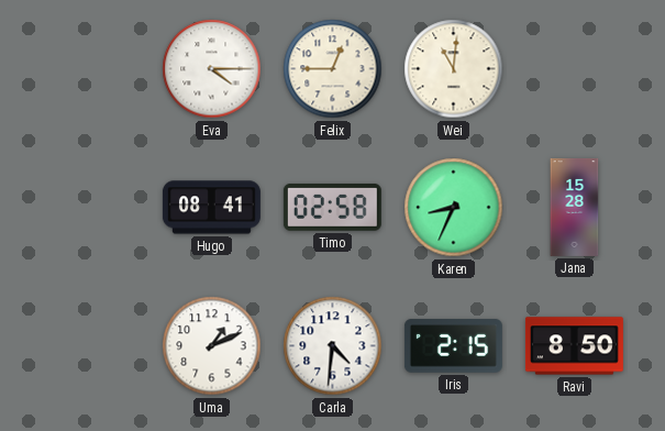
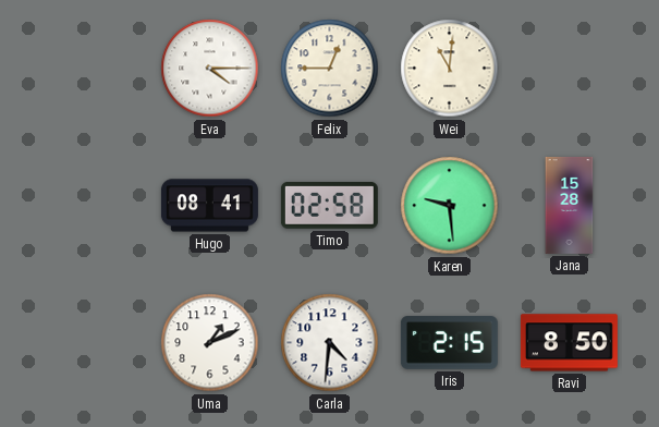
Karen: 8:34 -> 9:29 (450, 206)
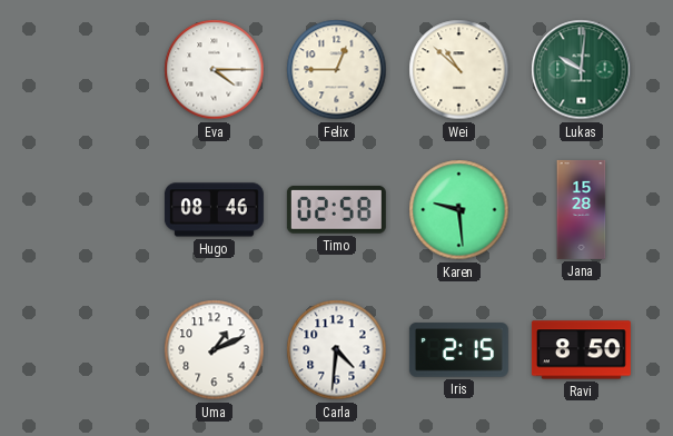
Wei: 11:01 -> 10:52 (459, 70)
Lukas: none -> 10:01 (582, 70)
Hugo: 08:41 -> 08:46 (214, 210)
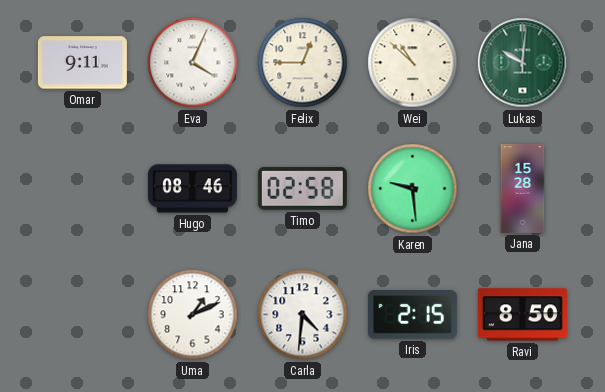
Omar: none -> 9:11 (82, 63)
Eva: 4:15 -> 4:04 (193, 63)
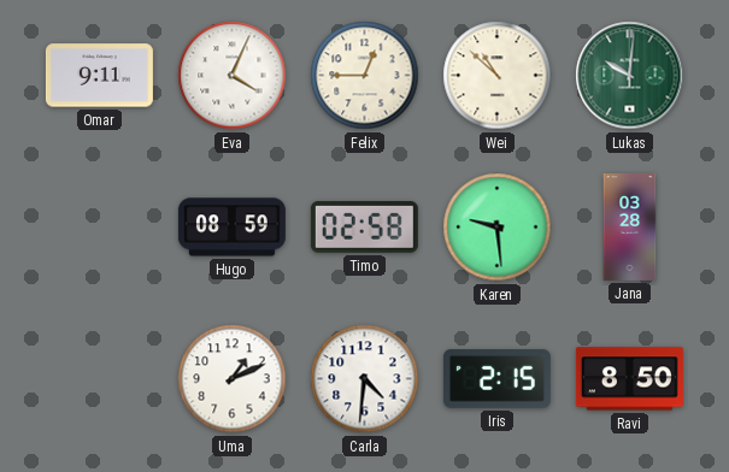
Hugo: 08:46 -> 08:59 (231, 228)
Jana: 15:28 -> 03:28 (630, 226)
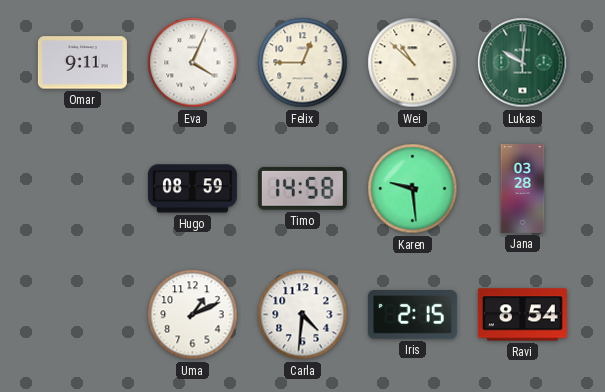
Timo: 02:58 -> 14:58 (302, 188)
Ravi: 8:50 -> 8:54 (522, 315)
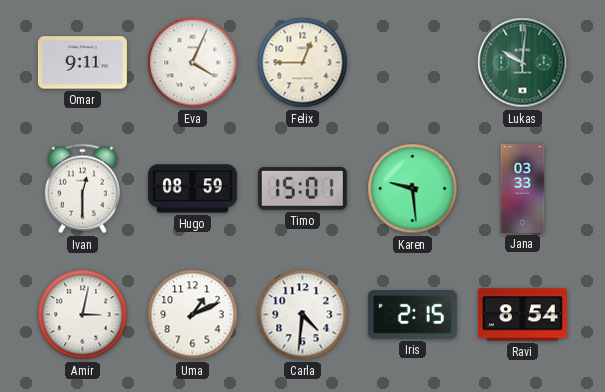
Wei: 10:52 -> none (413, 63)
Ivan: none -> 12:30 (82, 189)
Timo: 14:58 -> 15:01 (302, 188)
Jana: 03:28 -> 03:33 (523, 188)
Amir: none -> 3:02 (83, 315)
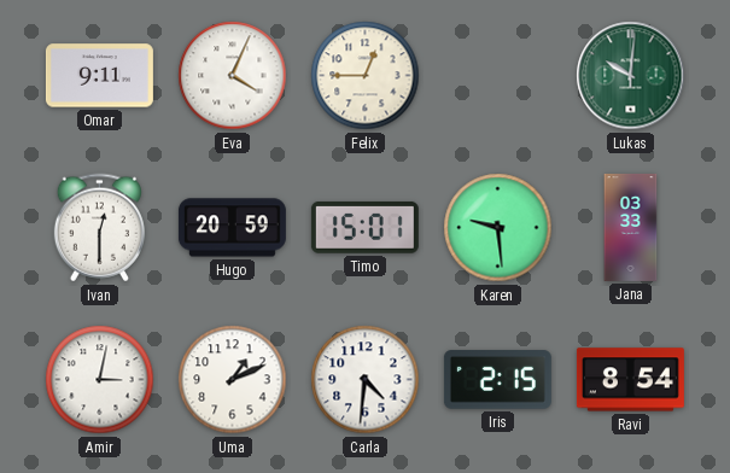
Hugo: 08:59 -> 20:59 (232, 228)
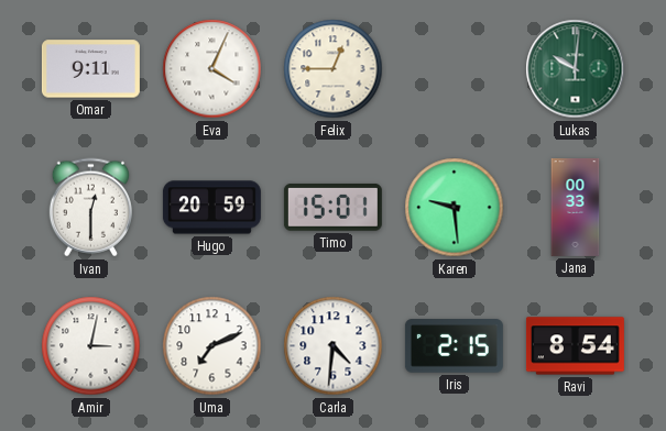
Jana: 03:33 -> 00:33 (576, 207)
Uma: 1:11 -> 7:11 (212, 346)
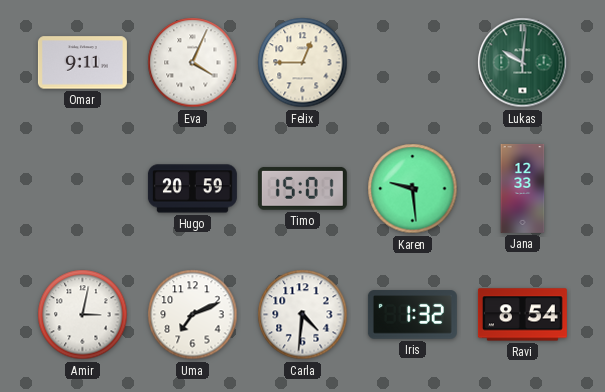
Ivan: 12:30 -> none (90, 208)
Jana: 00:33 -> 12:33 (523, 188)
Iris: 2:15 -> 1:32 (412, 315)
